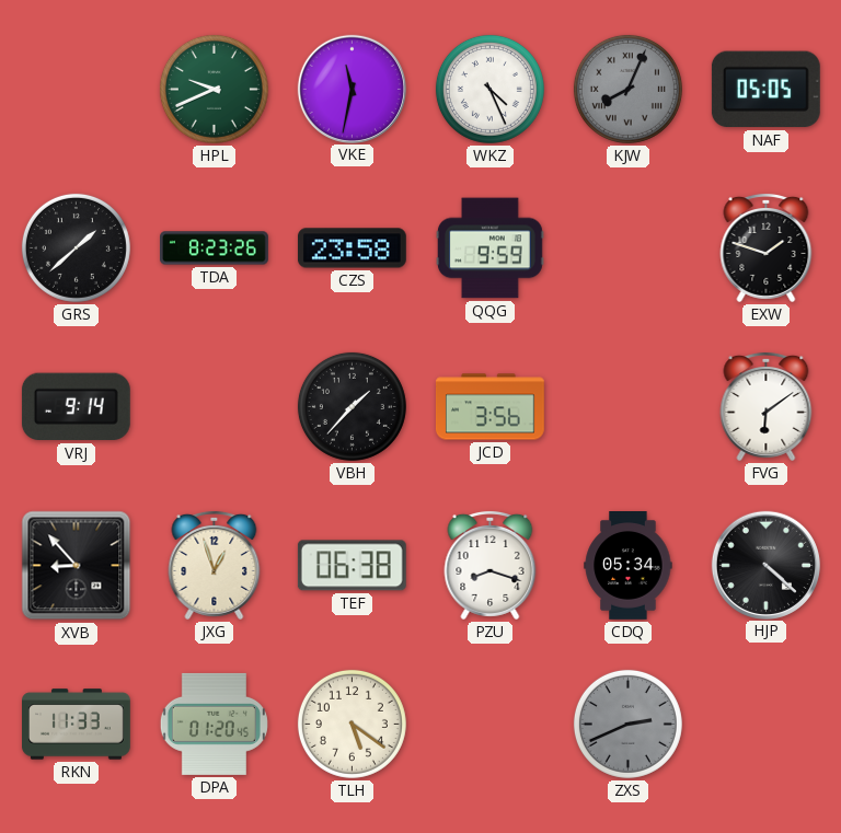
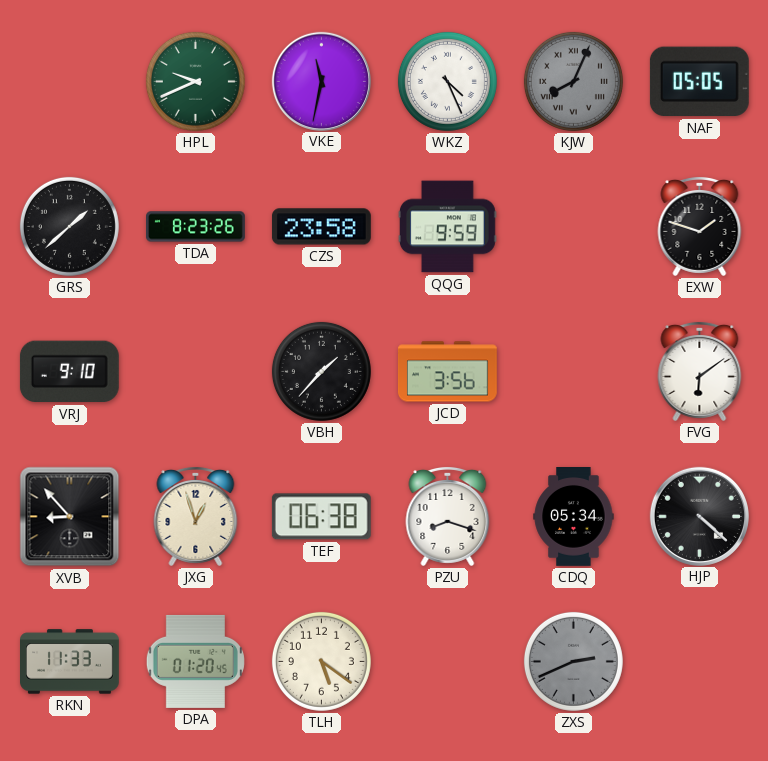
VRJ: 9:14 -> 9:10 (69, 372)
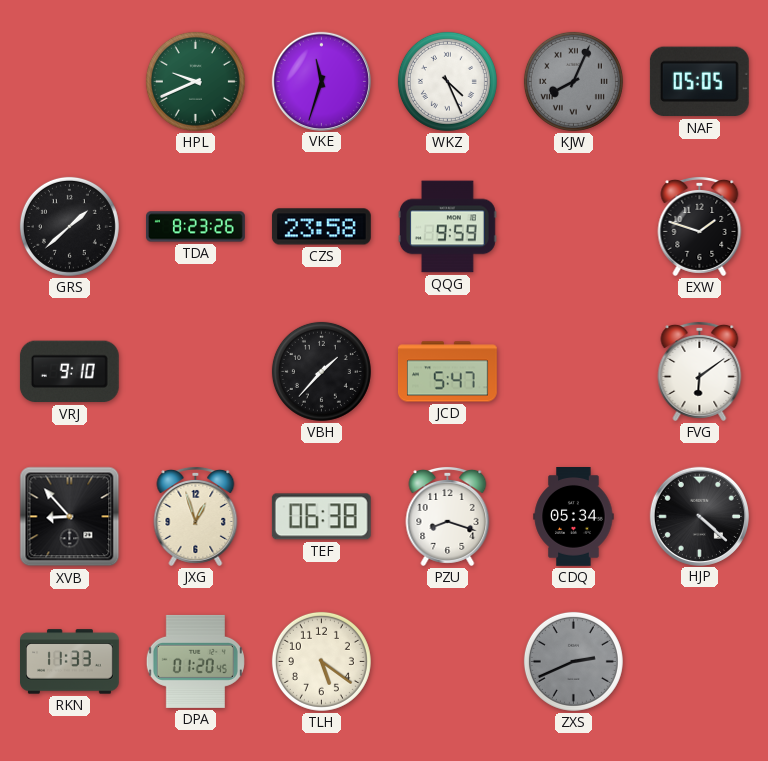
VKE: 11:32 -> 11:33 (321, 81)
JCD: 3:56 -> 5:47 (448, 372)
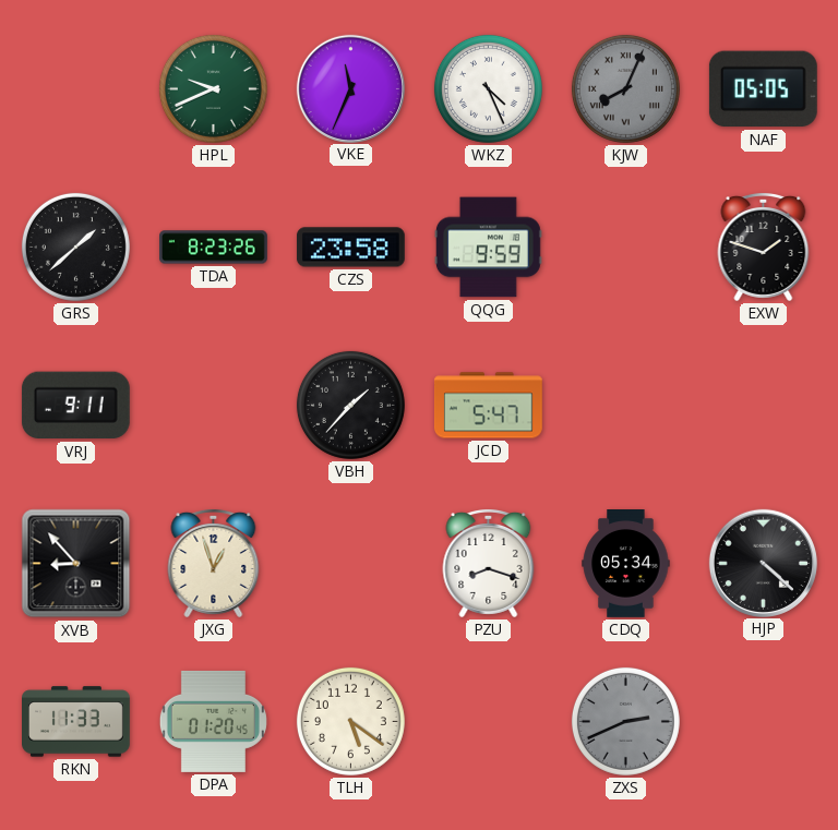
VKE: 11:33 -> 11:34 (350, 88)
VRJ: 9:10 -> 9:11 (75, 406)
FVG: 6:09 -> none (700, 371)
TEF: 06:38 -> none (321, 517)
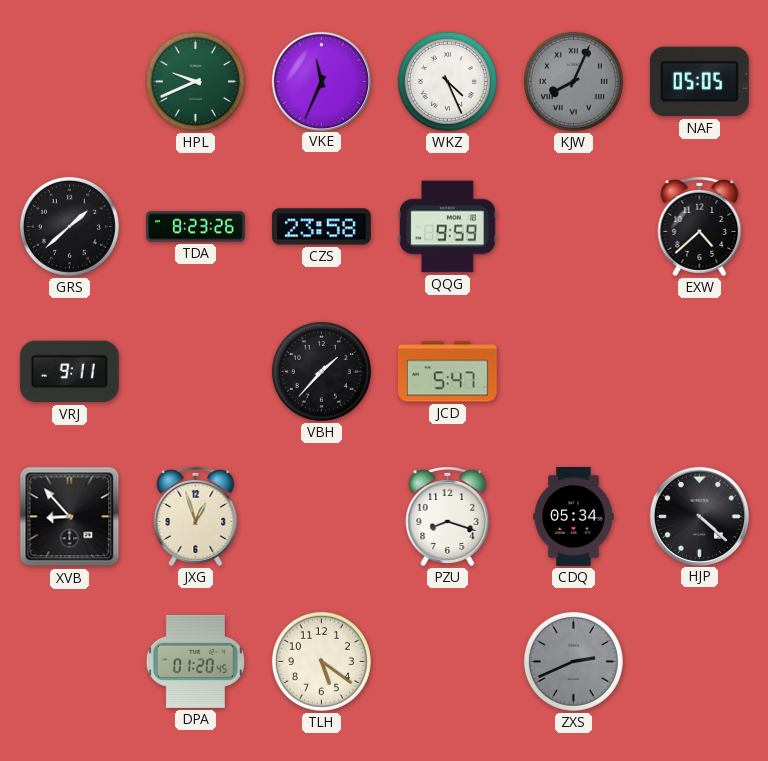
EXW: 1:48 -> 4:38 (700, 226)
RKN: 11:33 -> none (76, 722)
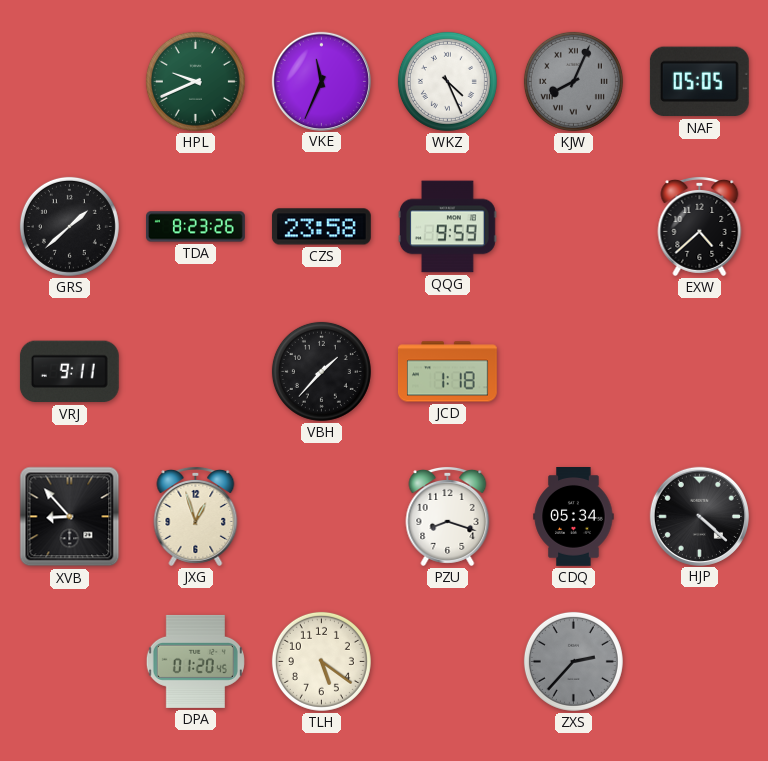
JCD: 5:47 -> 1:18 (448, 372)
ZXS: 2:41 -> 2:37 (573, 661)
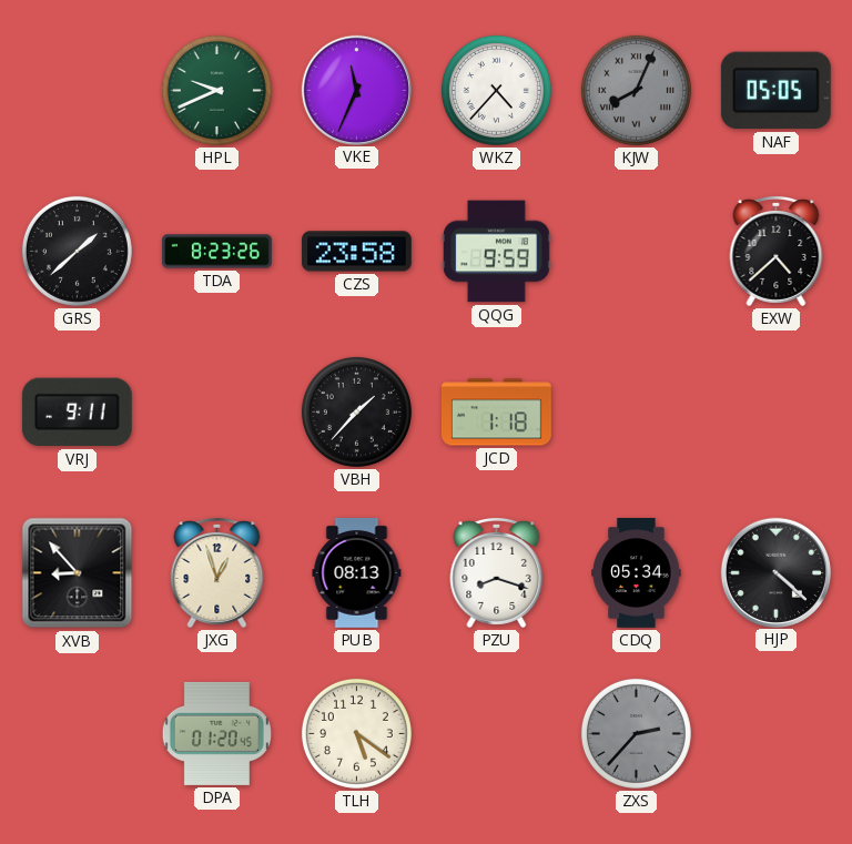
WKZ: 4:26 -> 4:37 (496, 90)
PUB: none -> 08:13 (357, 573)
